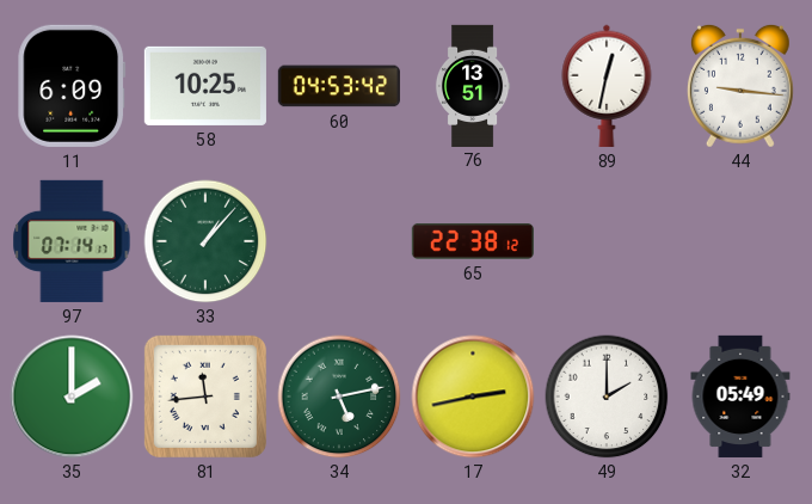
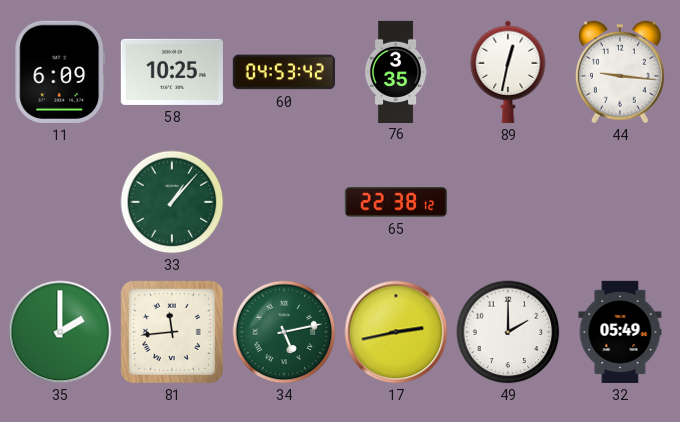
76: 13:51 -> 3:35 (396, 71)
97: 07:14 -> none (72, 241)
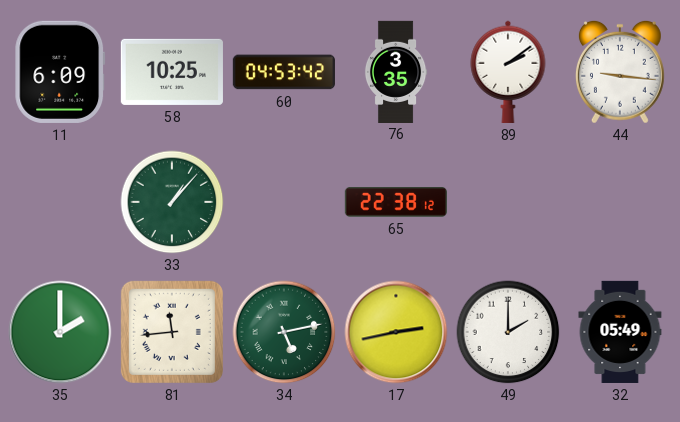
89: 12:32 -> 2:09 (508, 72)
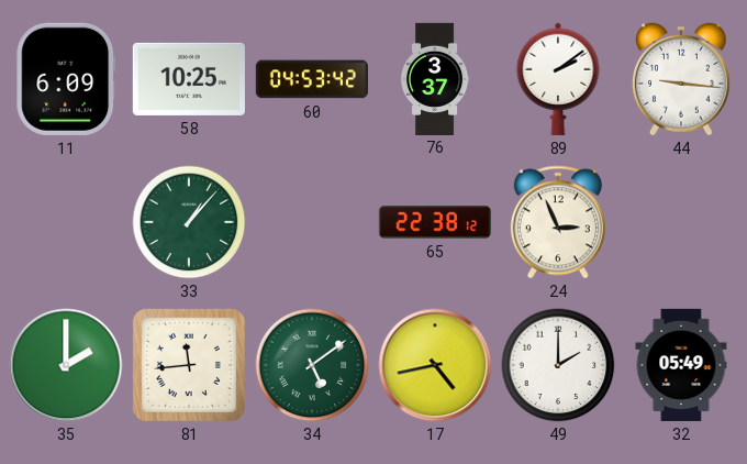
76: 3:35 -> 3:37 (435, 78)
24: none -> 2:56 (558, 222)
34: 5:13 -> 5:09 (312, 365)
17: 2:43 -> 4:43 (435, 365)
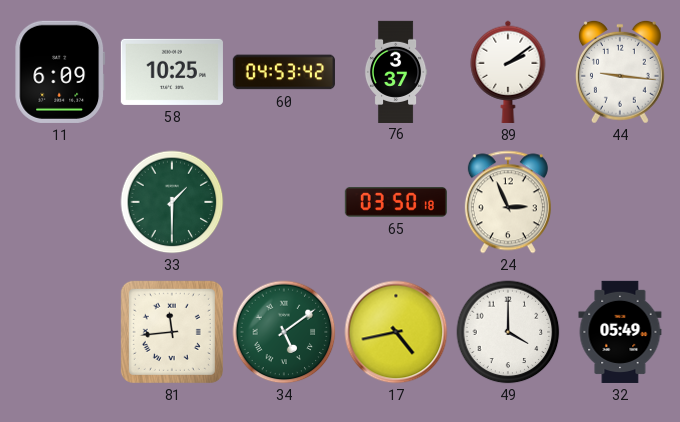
33: 1:07 -> 1:30 (172, 202)
65: 22:38 -> 03:50 (396, 203)
35: 2:00 -> none (66, 365)
49: 2:00 -> 4:00 (508, 332)
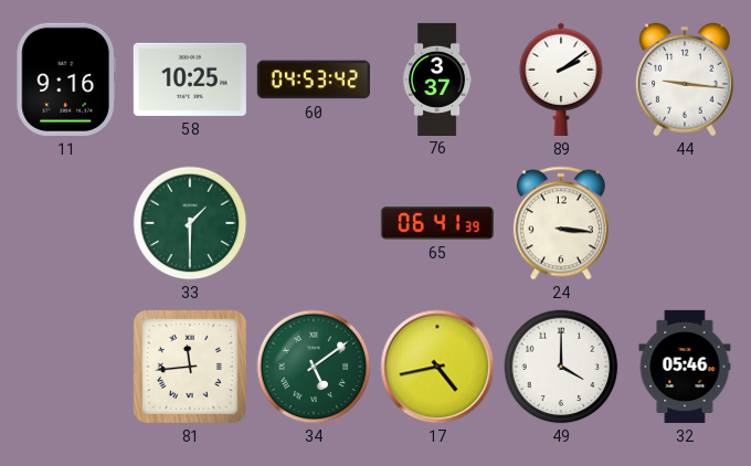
11: 6:09 -> 9:16 (66, 80)
65: 03:50 -> 06:41 (437, 224)
24: 2:56 -> 3:16 (561, 223)
32: 05:49 -> 05:46 (685, 367)
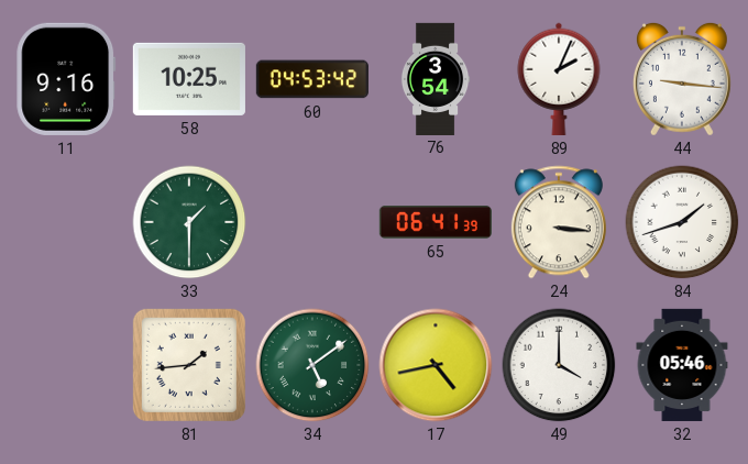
76: 3:37 -> 3:54 (436, 78)
89: 2:09 -> 2:04 (559, 79)
84: none -> 1:42 (682, 222)
81: 11:44 -> 1:44 (189, 365)
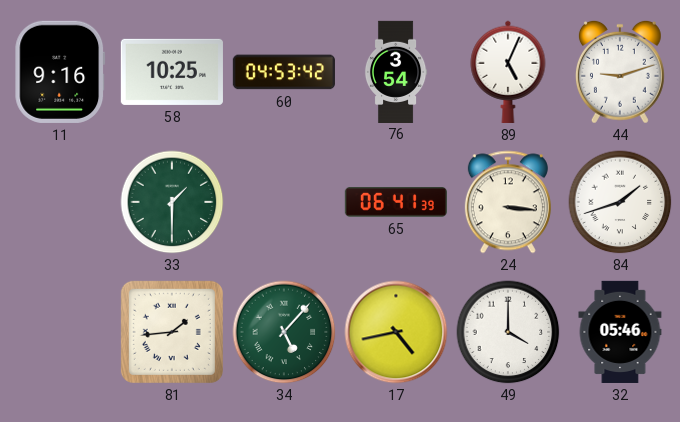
89: 2:04 -> 5:04 (508, 72)
44: 9:16 -> 9:12 (620, 72)
34: 5:09 -> 5:07 (284, 332)
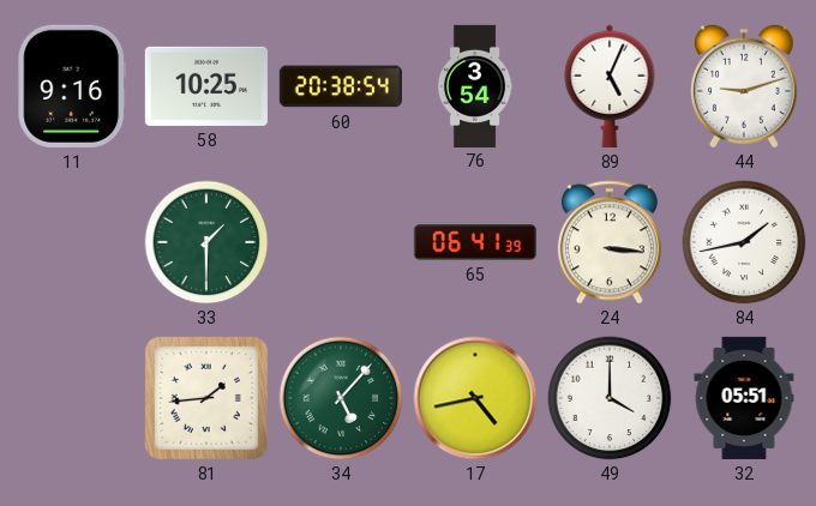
60: 04:53 -> 20:38 (341, 86)
84: 1:42 -> 1:43 (744, 242)
32: 05:46 -> 05:51 (744, 398)
